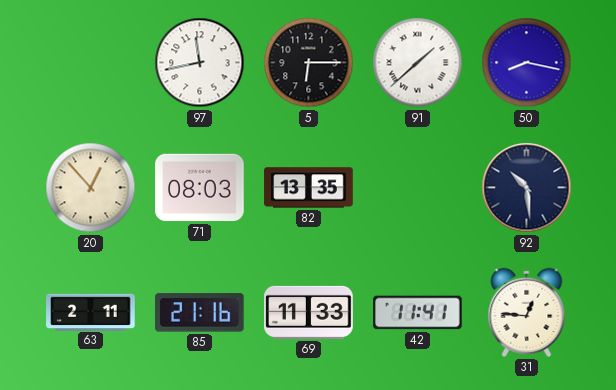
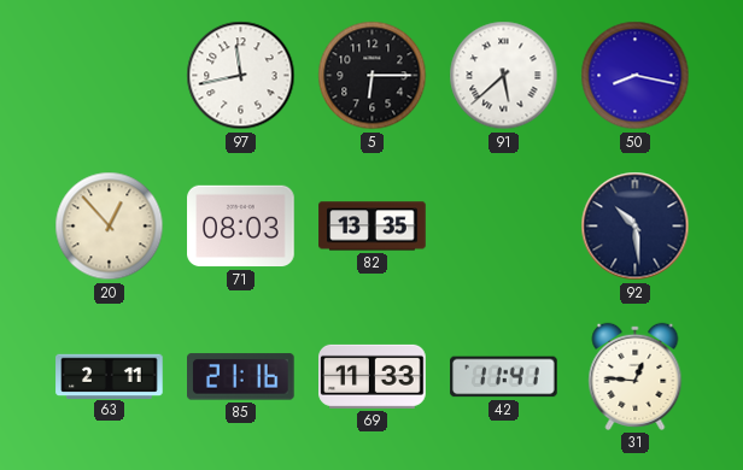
91: 1:38 -> 5:38 (504, 76)
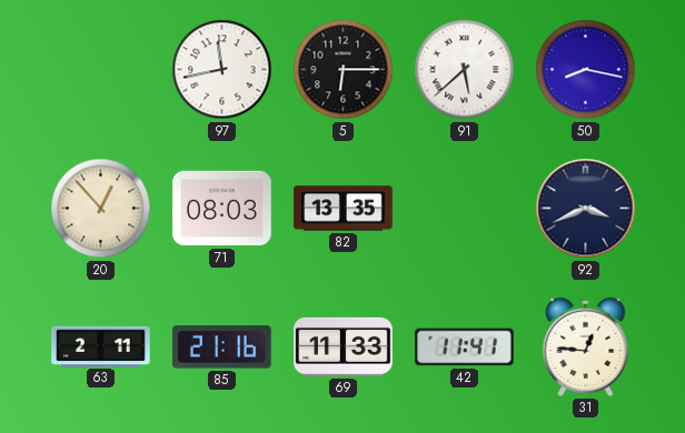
92: 10:29 -> 3:41 (586, 209)
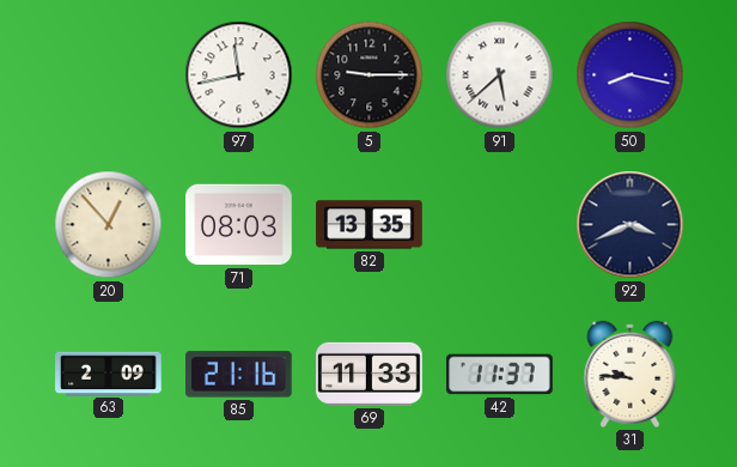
5: 6:15 -> 9:15 (370, 75)
63: 2:11 -> 2:09 (109, 374)
42: 11:41 -> 11:37 (500, 375)
31: 12:46 -> 9:46 (631, 374)
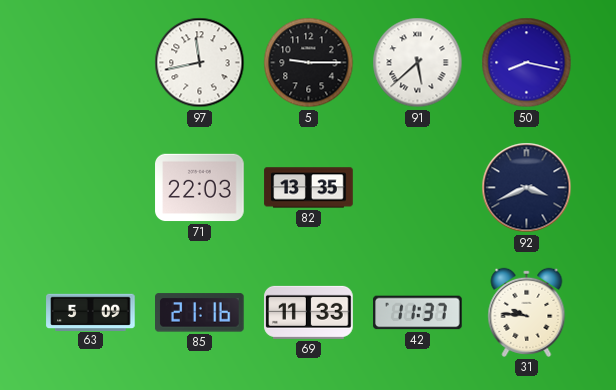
20: 12:53 -> none (109, 225)
71: 08:03 -> 22:03 (200, 188)
63: 2:09 -> 5:09 (91, 312)
